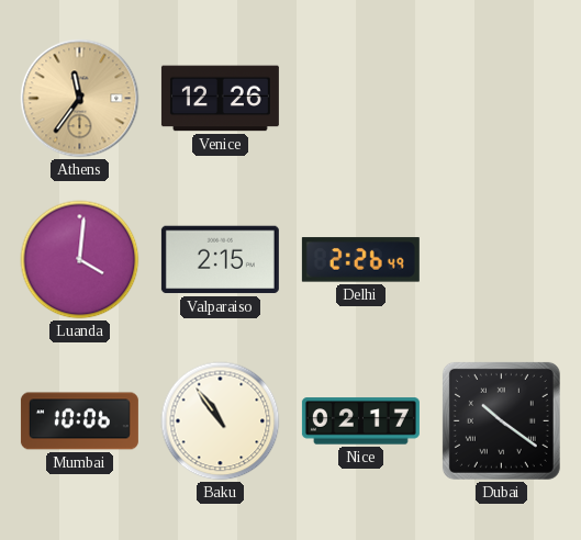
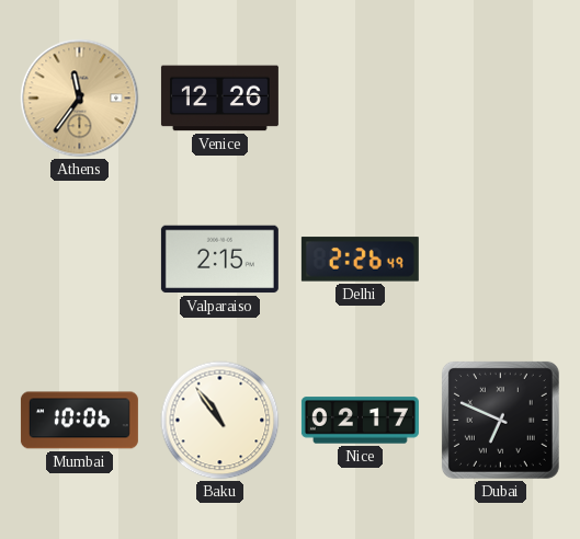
Luanda: 4:01 -> none (80, 260)
Dubai: 10:21 -> 6:49 (500, 420)
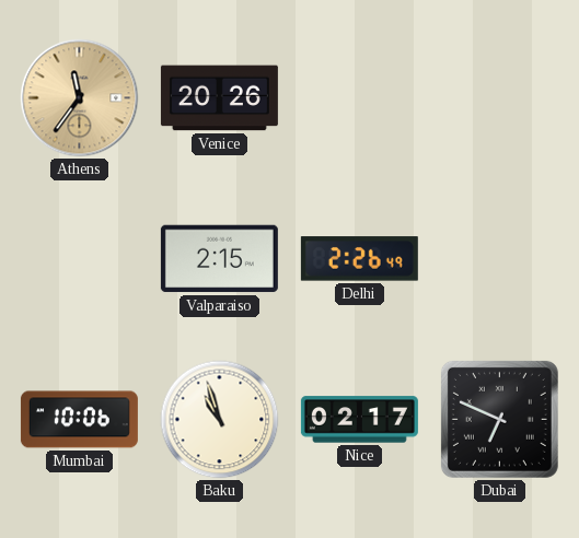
Venice: 12:26 -> 20:26 (219, 98)
Baku: 10:54 -> 10:57 (220, 420)
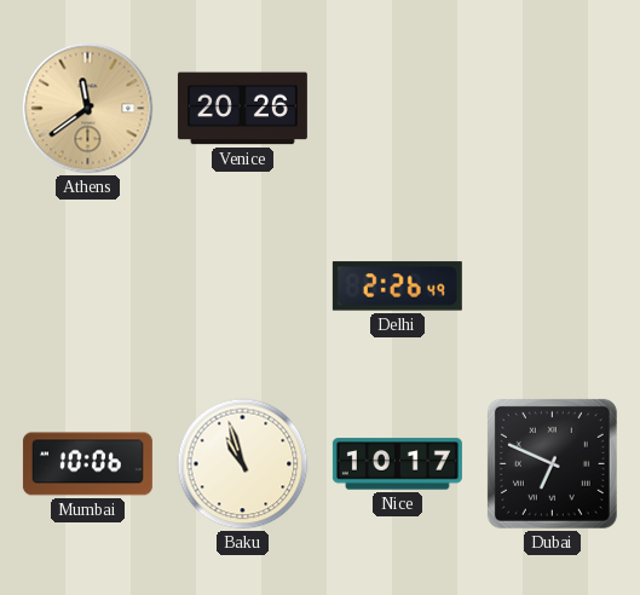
Athens: 11:36 -> 11:39 (88, 109)
Valparaiso: 2:15 -> none (219, 259)
Nice: 02:17 -> 10:17 (397, 464)
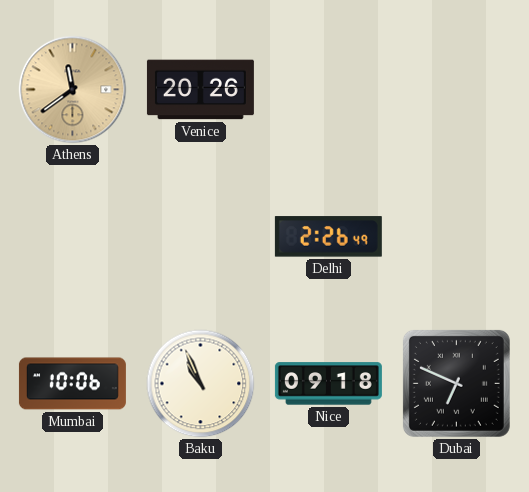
Baku: 10:57 -> 10:56 (201, 384)
Nice: 10:17 -> 09:18 (328, 384)
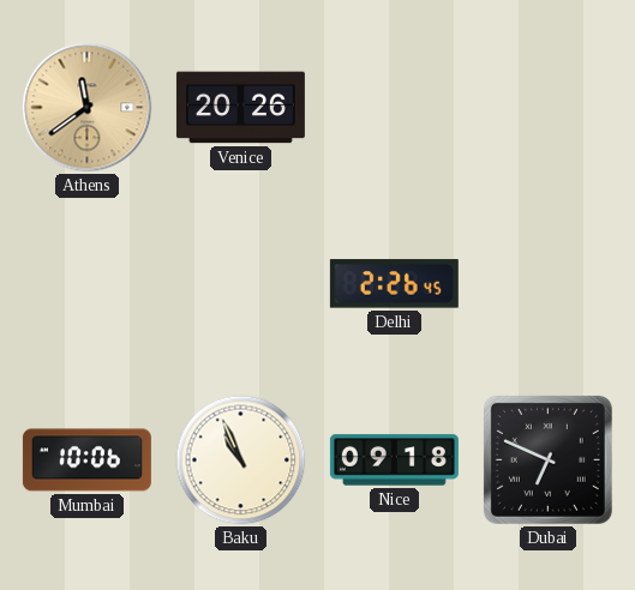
Delhi: 2:26:49 -> 2:26:45 (394, 284)
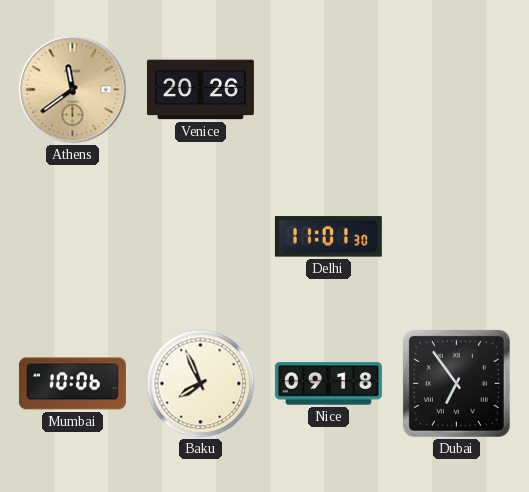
Delhi: 2:26 -> 11:01 (328, 237)
Baku: 10:56 -> 7:56 (201, 384)
Dubai: 6:49 -> 6:54 (456, 383)
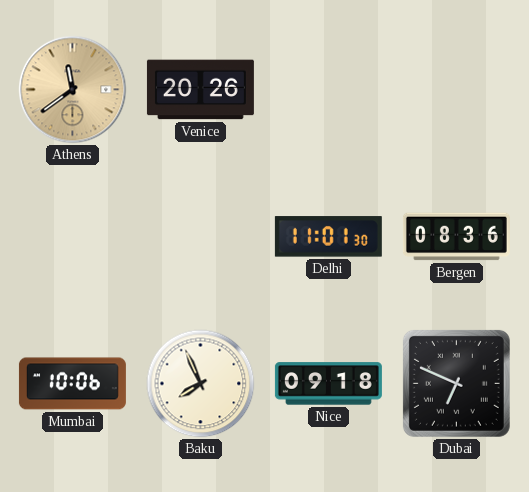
Bergen: none -> 08:36 (456, 237)
Dubai: 6:54 -> 6:49 (456, 383)
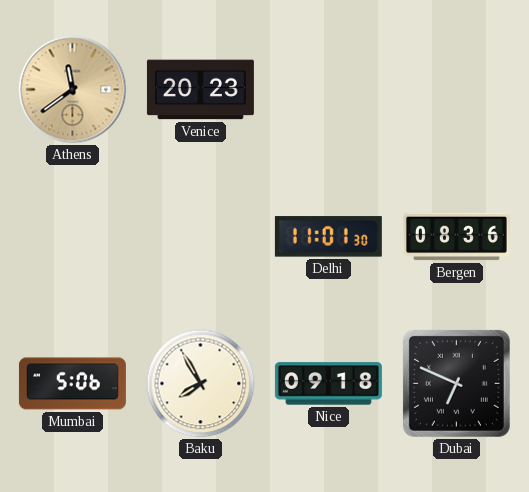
Venice: 20:26 -> 20:23 (200, 90)
Mumbai: 10:06 -> 5:06 (72, 384)
Baku: 7:56 -> 7:55 (201, 384)
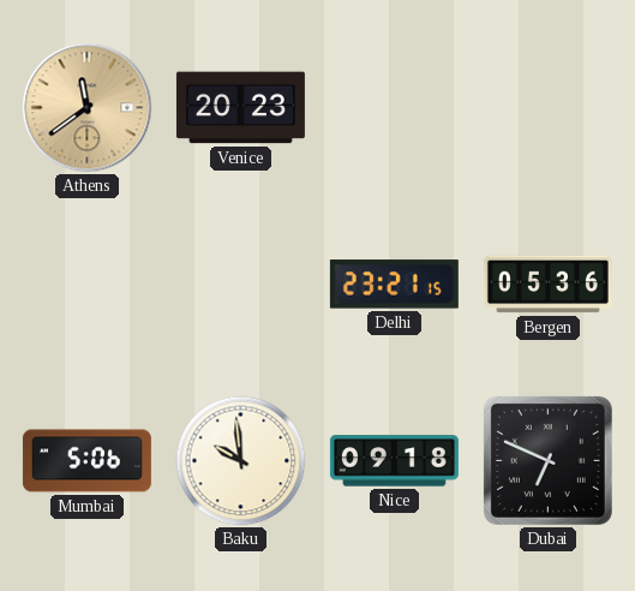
Delhi: 11:01 -> 23:21 (394, 285)
Bergen: 08:36 -> 05:36 (547, 285)
Baku: 7:55 -> 9:59 (241, 461)
